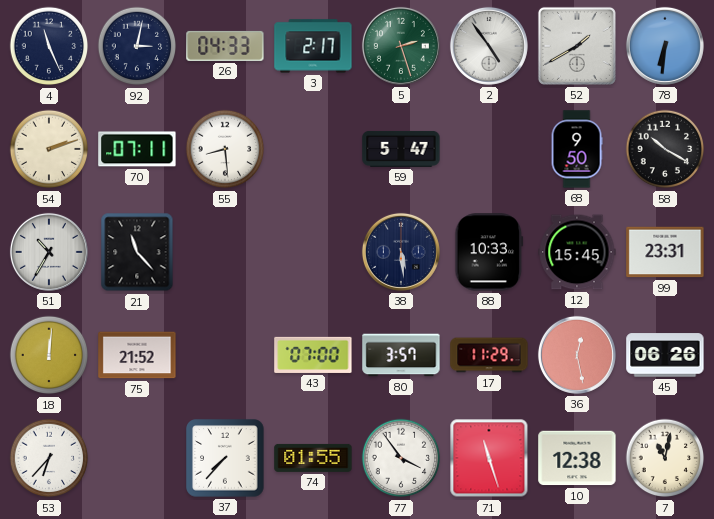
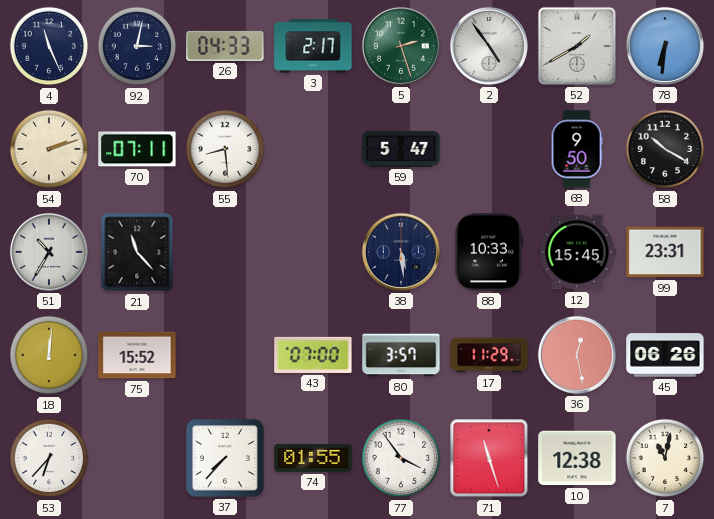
75: 21:52 -> 15:52 (137, 355)
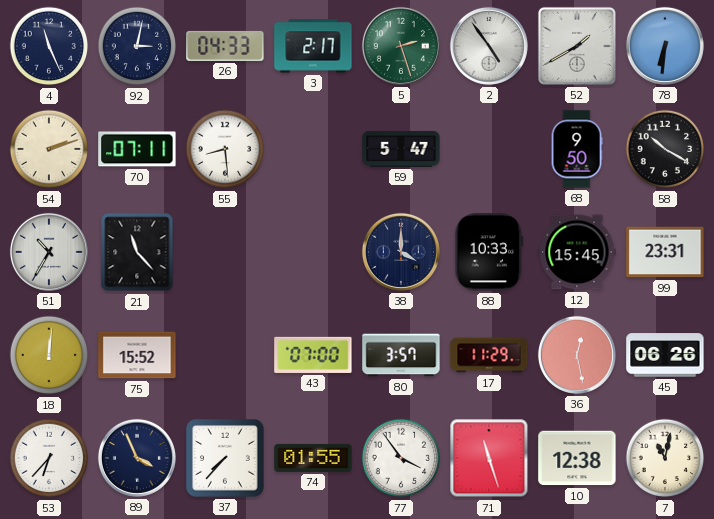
38: 5:29 -> 4:00 (401, 252)
89: none -> 3:56 (137, 458)
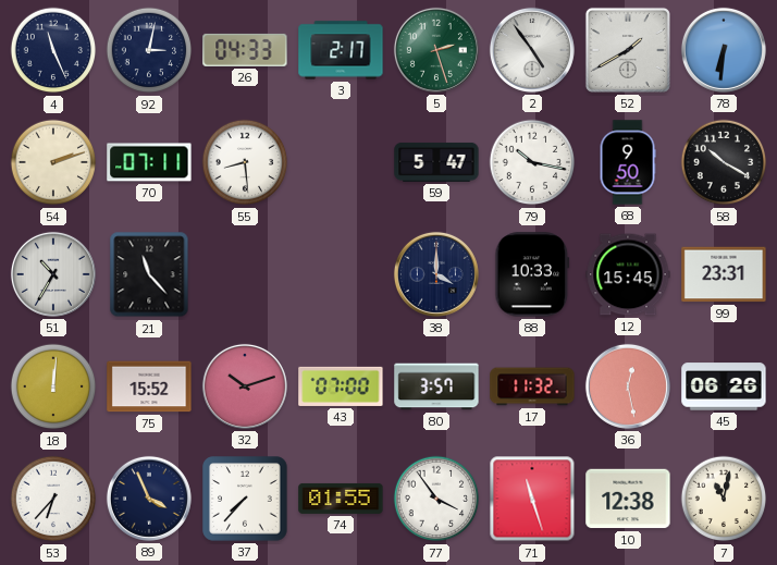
79: none -> 10:17 (532, 162)
32: none -> 10:12 (245, 386)
17: 11:29 -> 11:32 (532, 386)
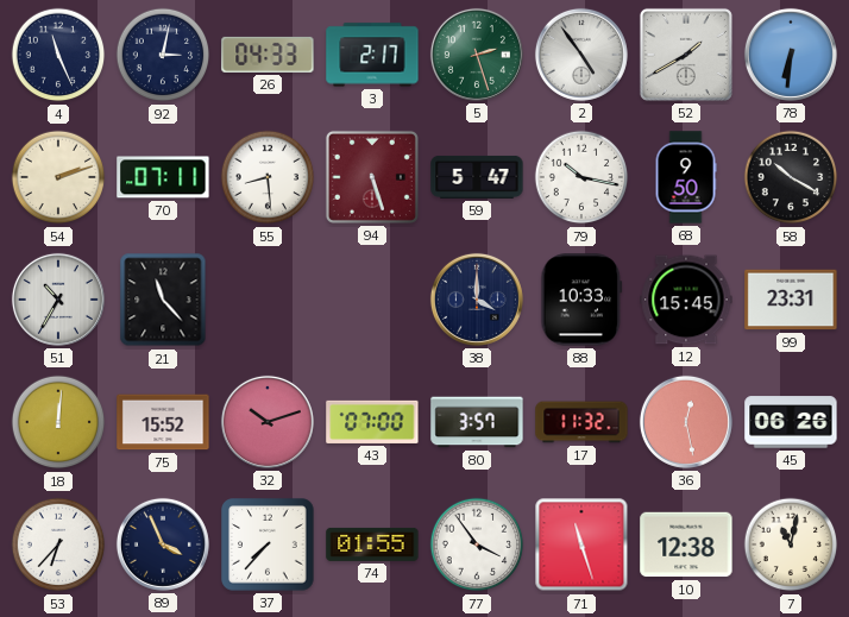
94: none -> 5:27 (372, 177)
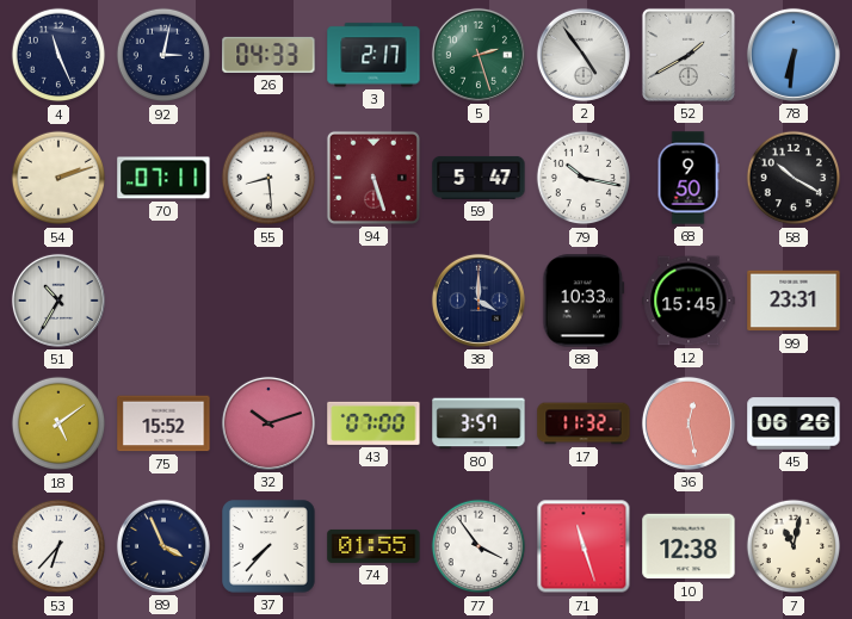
21: 11:23 -> none (163, 300)
18: 12:01 -> 5:09 (58, 423)
